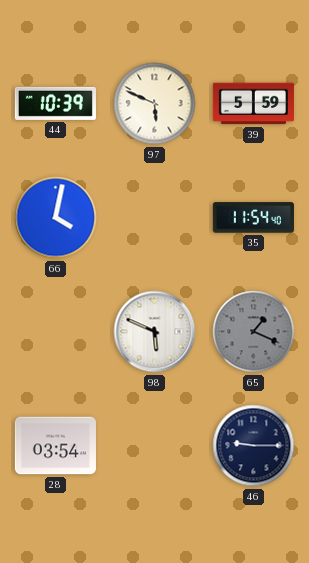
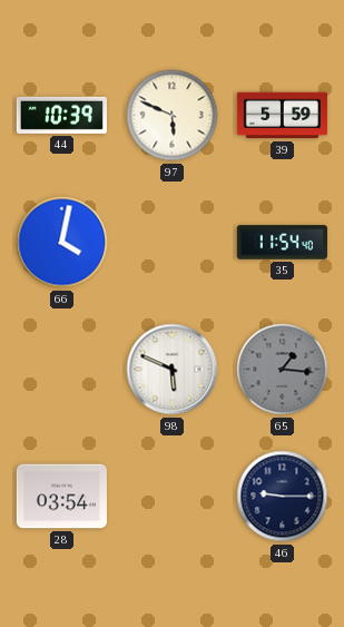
65: 1:19 -> 1:16 (283, 370)
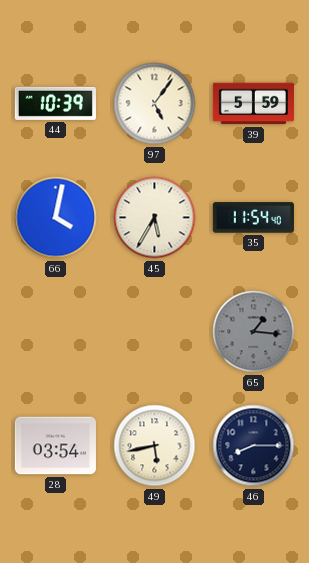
97: 5:49 -> 5:06 (155, 104)
45: none -> 5:35 (155, 218)
98: 5:49 -> none (173, 370)
49: none -> 5:43 (155, 446)
46: 9:15 -> 8:15 (254, 446)
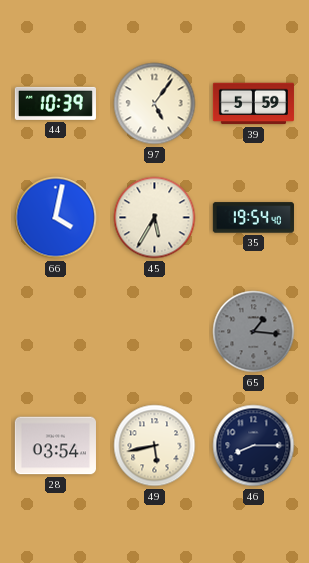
35: 11:54 -> 19:54 (253, 218)
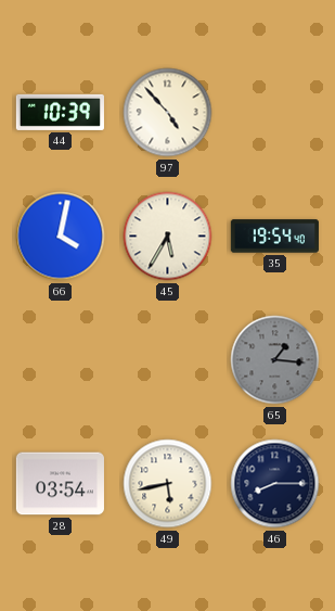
97: 5:06 -> 4:53 (168, 113)
39: 5:59 -> none (253, 104)
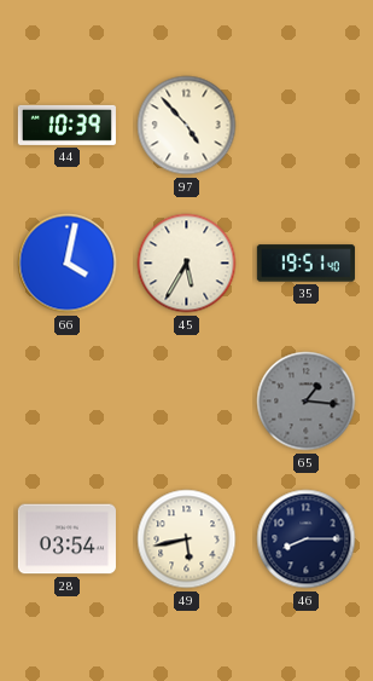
35: 19:54 -> 19:51 (305, 264)
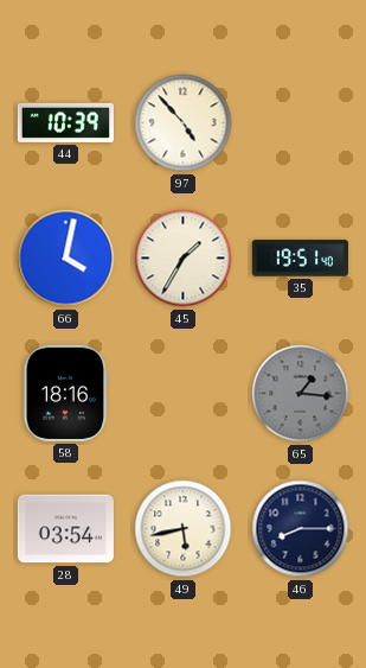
45: 5:35 -> 1:35 (184, 259)
58: none -> 18:16 (65, 393)
